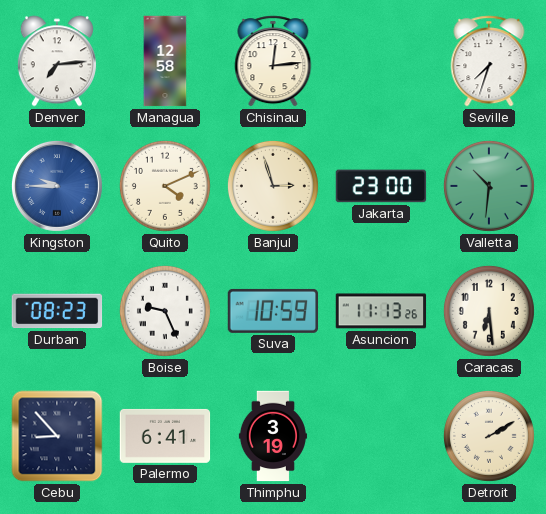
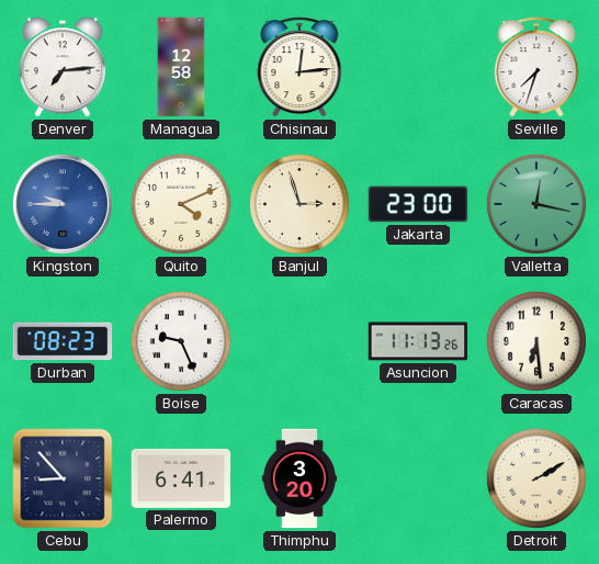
Valletta: 10:31 -> 12:17 (536, 204)
Suva: 10:59 -> none (273, 311)
Thimphu: 3:19 -> 3:20 (299, 478)
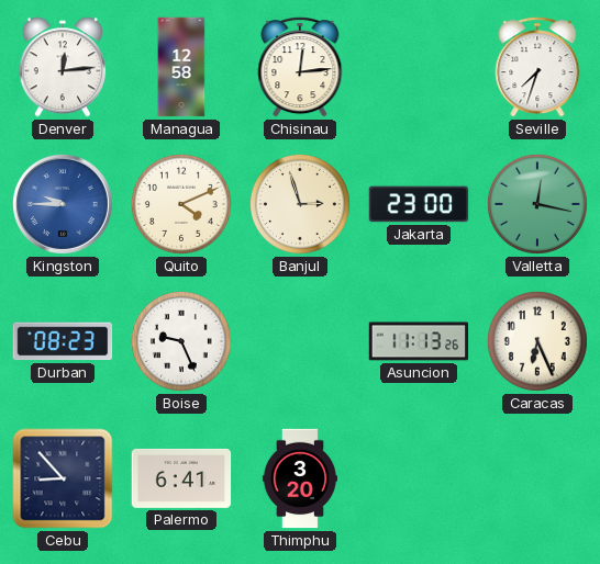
Denver: 7:14 -> 12:14 (63, 67)
Caracas: 6:29 -> 6:26 (537, 341)
Detroit: 2:10 -> none (536, 478)
